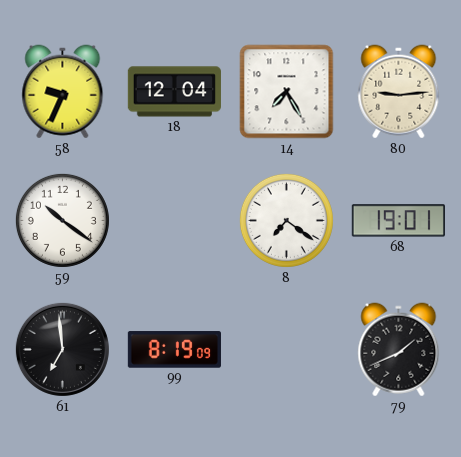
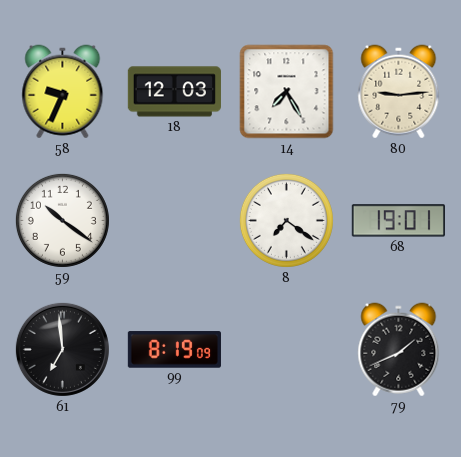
18: 12:04 -> 12:03 (174, 92)
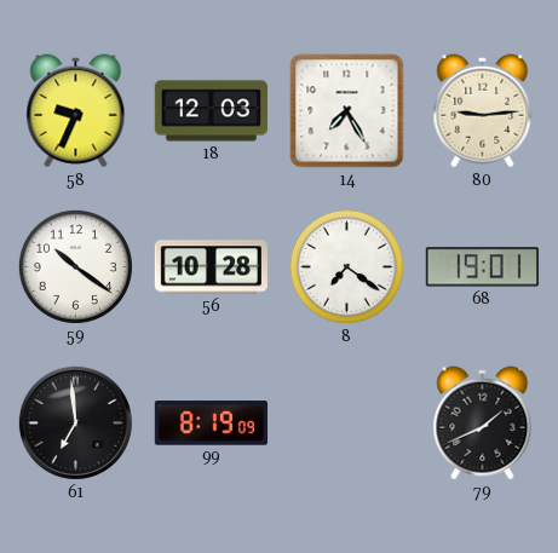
56: none -> 10:28 (211, 267)
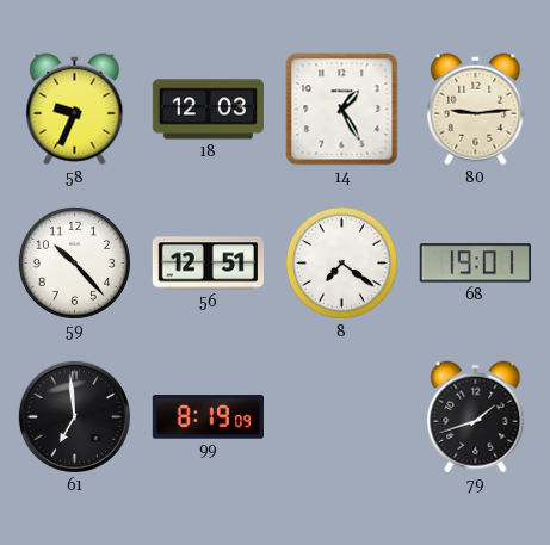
14: 7:25 -> 1:25 (342, 110)
59: 10:21 -> 10:23 (74, 262)
56: 10:28 -> 12:51 (208, 264)
79: 1:41 -> 1:42 (476, 417)
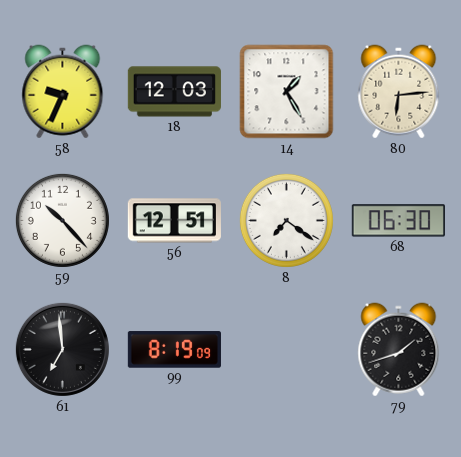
80: 9:14 -> 6:14 (399, 92)
68: 19:01 -> 06:30 (398, 221)
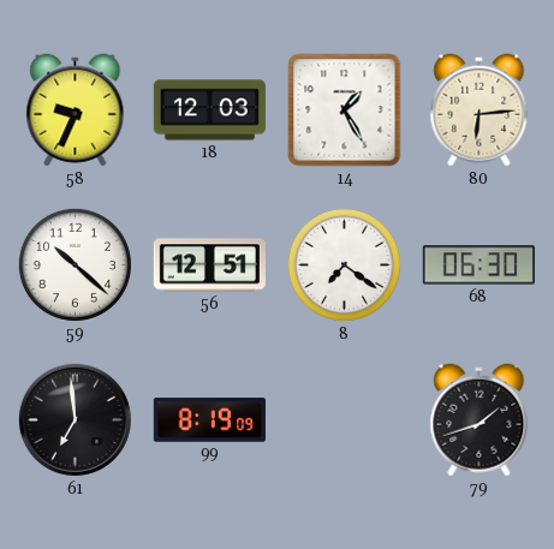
59: 10:23 -> 10:22 (75, 264)
